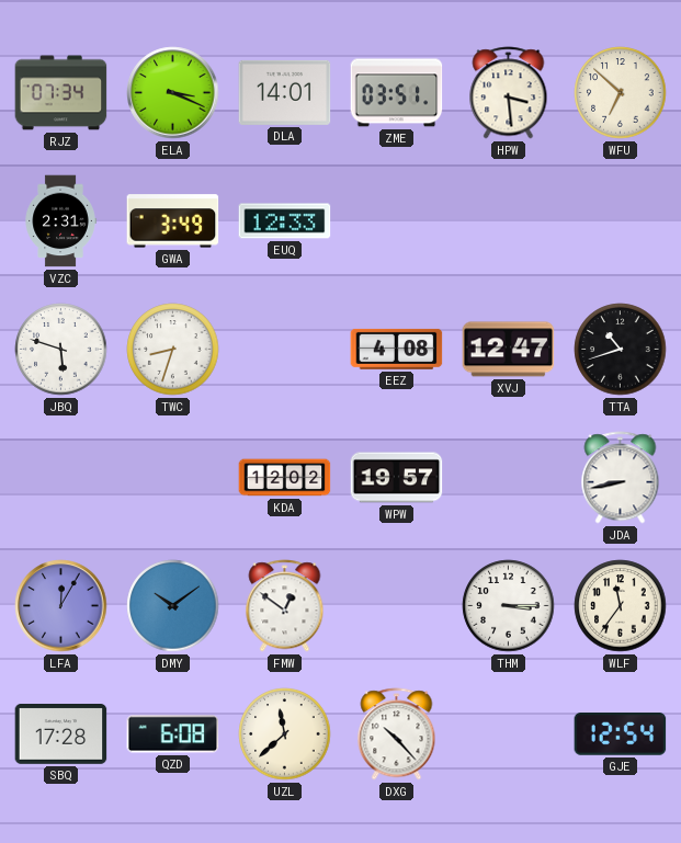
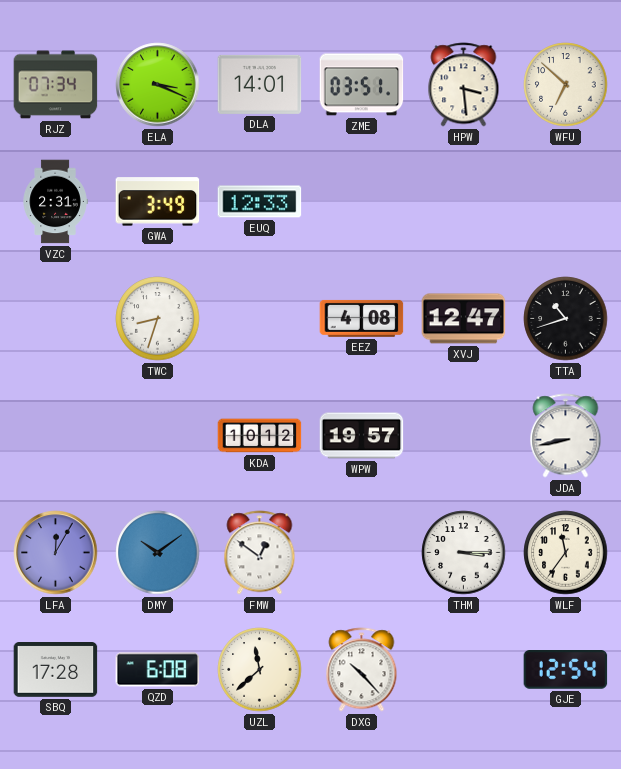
JBQ: 5:48 -> none (61, 350)
KDA: 12:02 -> 10:12 (260, 436)
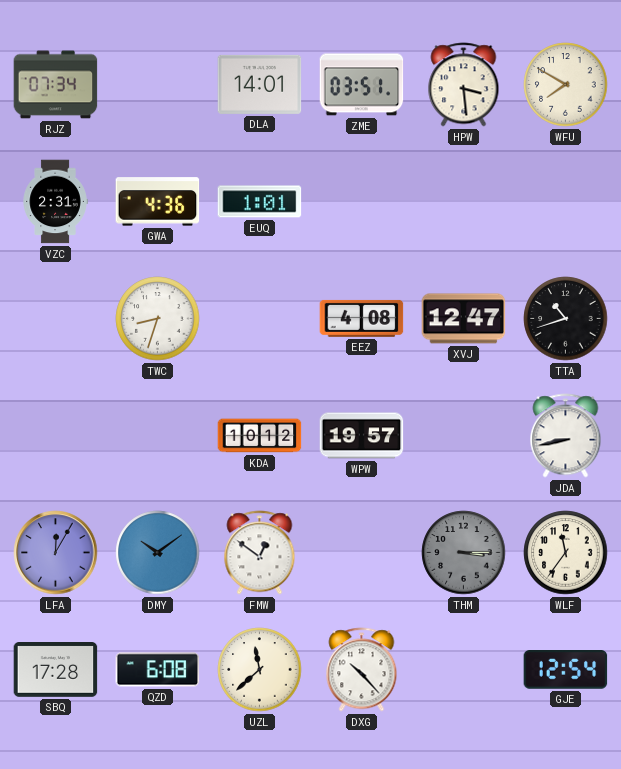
ELA: 3:19 -> none (158, 85)
WFU: 6:52 -> 7:50 (566, 85)
GWA: 3:49 -> 4:36 (158, 202)
EUQ: 12:33 -> 1:01 (260, 202)
THM dial: white -> grey (464, 553)
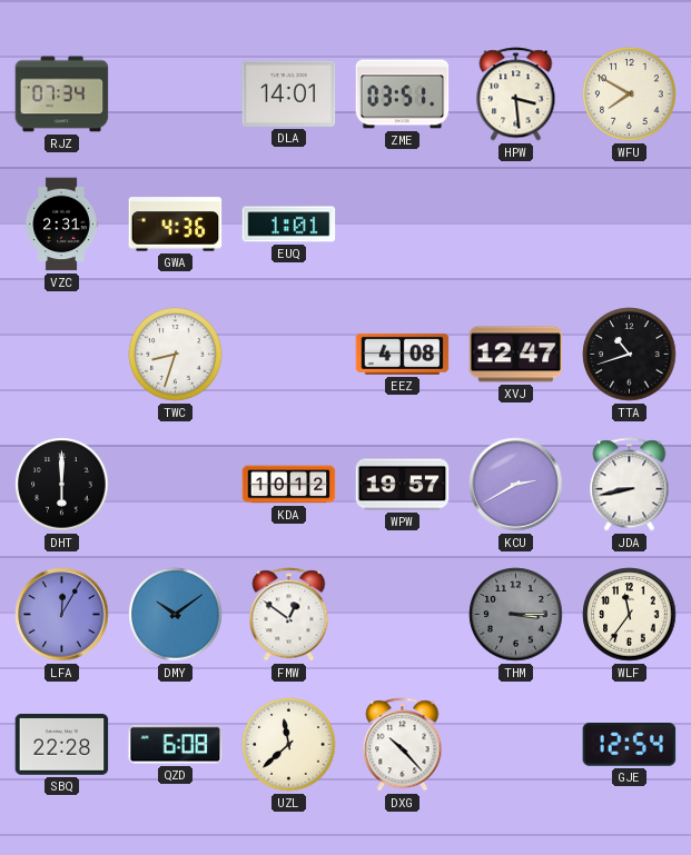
DHT: none -> 6:00 (62, 485)
KCU: none -> 2:40 (516, 485)
SBQ: 17:28 -> 22:28 (62, 745)
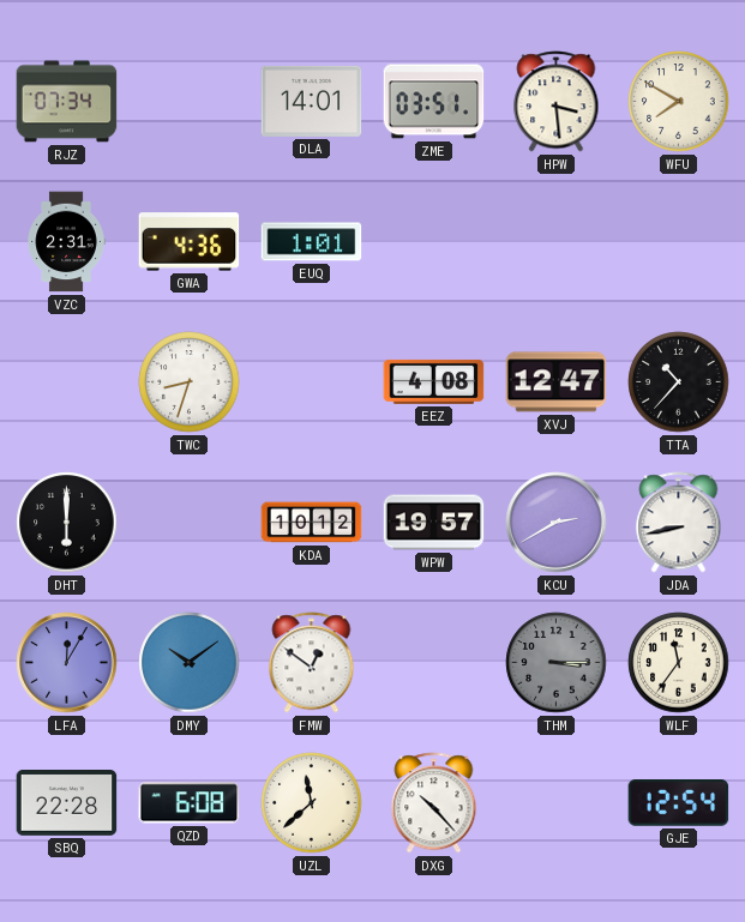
TTA: 10:42 -> 10:37 (679, 382)
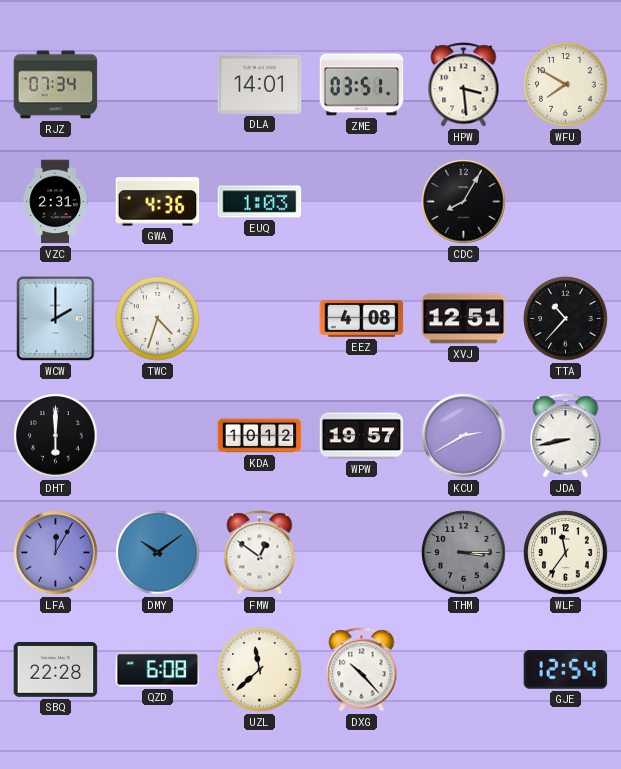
EUQ: 1:01 -> 1:03 (260, 202)
CDC: none -> 8:05 (464, 202)
WCW: none -> 2:00 (56, 319)
TWC: 8:33 -> 4:33 (158, 319)
XVJ: 12:47 -> 12:51 (464, 319)
